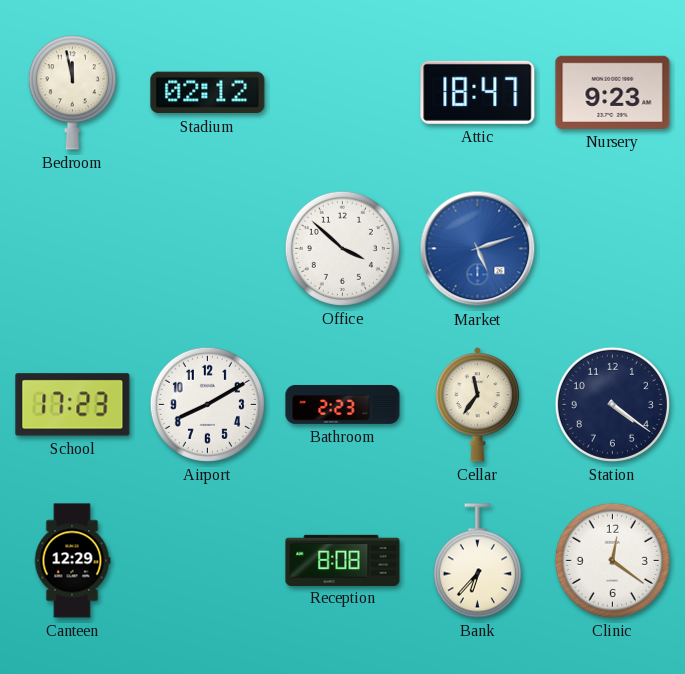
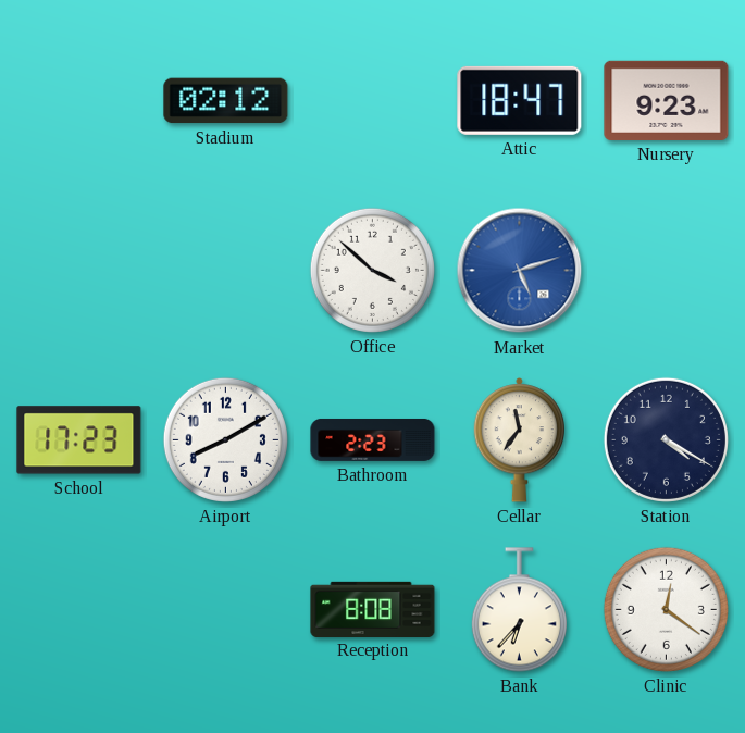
Bedroom: 11:58 -> none (72, 93)
Station: 4:21 -> 4:20 (666, 439)
Canteen: 12:29 -> none (72, 561)
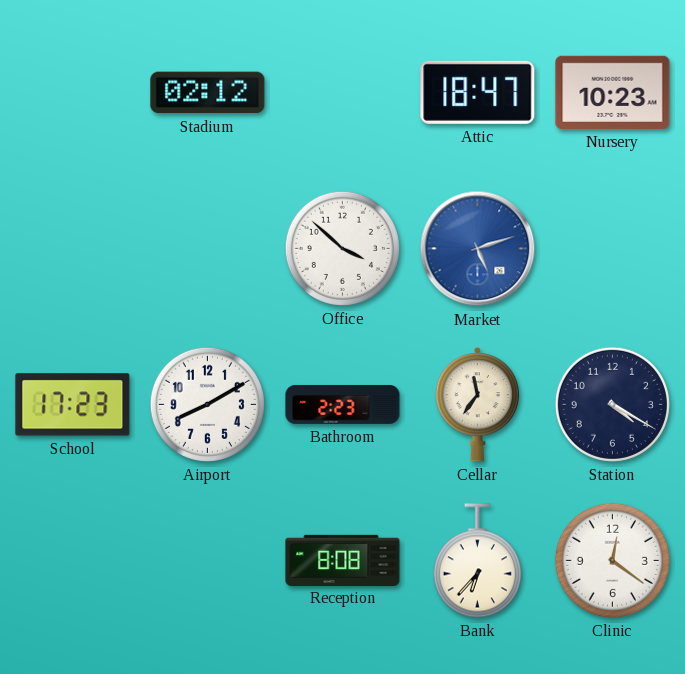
Nursery: 9:23 -> 10:23 (613, 92)
